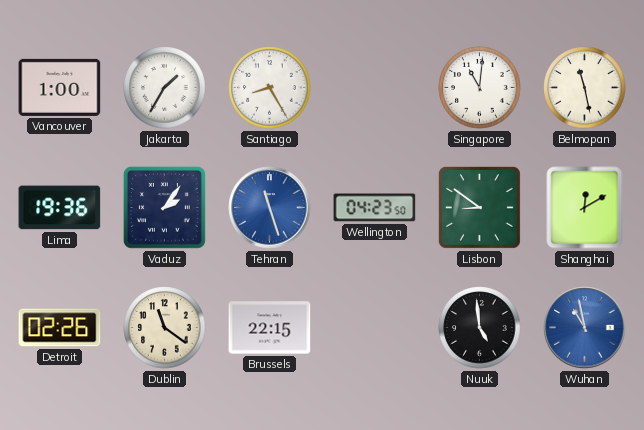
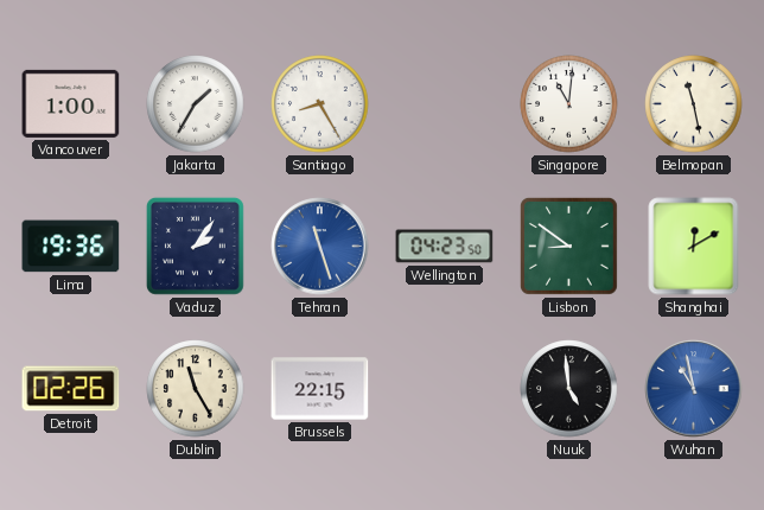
Dublin: 11:21 -> 11:25 (196, 389)
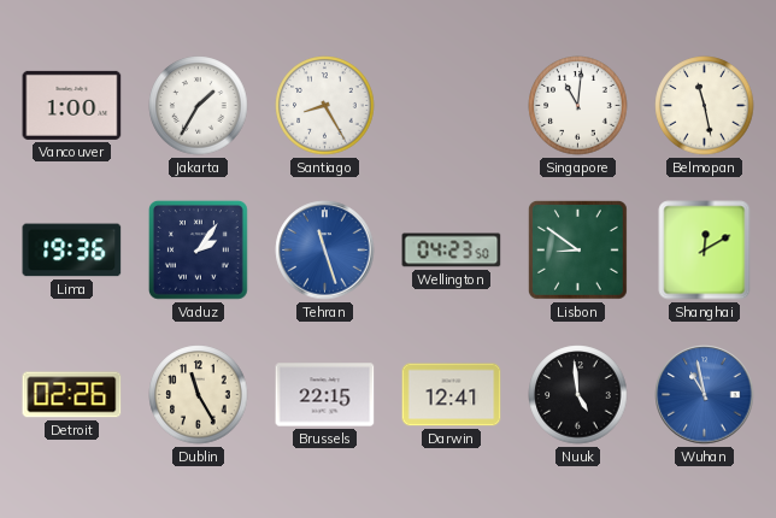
Darwin: none -> 12:41 (452, 395)
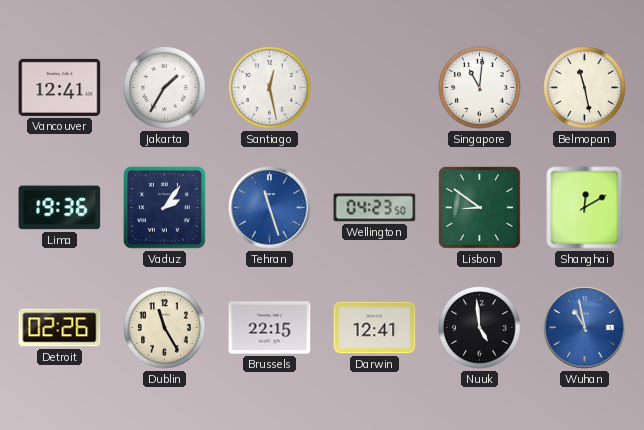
Vancouver: 1:00 -> 12:41 (60, 87)
Santiago: 8:25 -> 12:28 (270, 88)
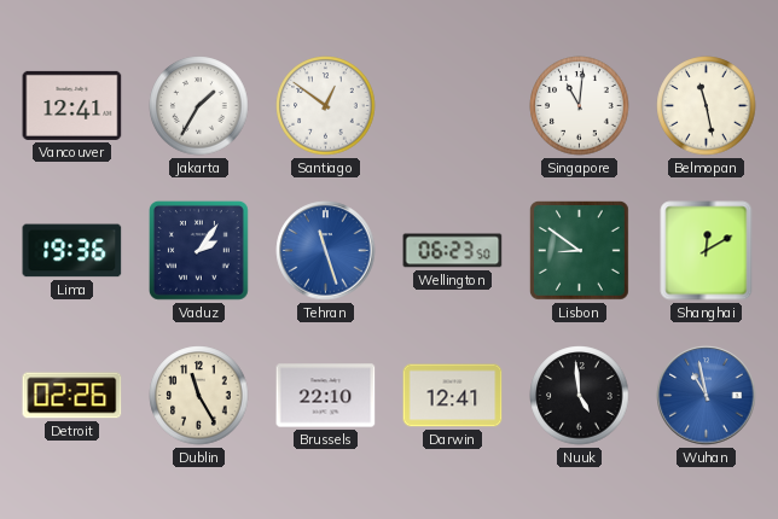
Santiago: 12:28 -> 12:51 (326, 106)
Wellington: 04:23 -> 06:23 (453, 251)
Brussels: 22:15 -> 22:10 (326, 396)
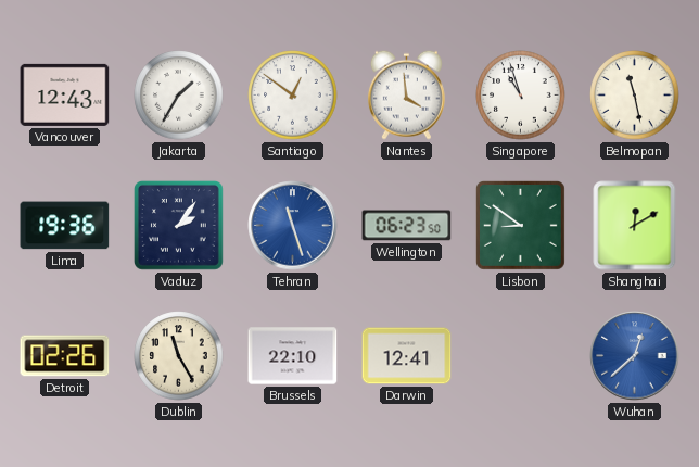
Vancouver: 12:41 -> 12:43 (65, 94)
Nantes: none -> 3:59 (406, 94)
Singapore: 11:01 -> 10:57 (521, 96)
Nuuk: 4:59 -> none (580, 396)
Wuhan: 10:58 -> 12:38 (635, 356)
